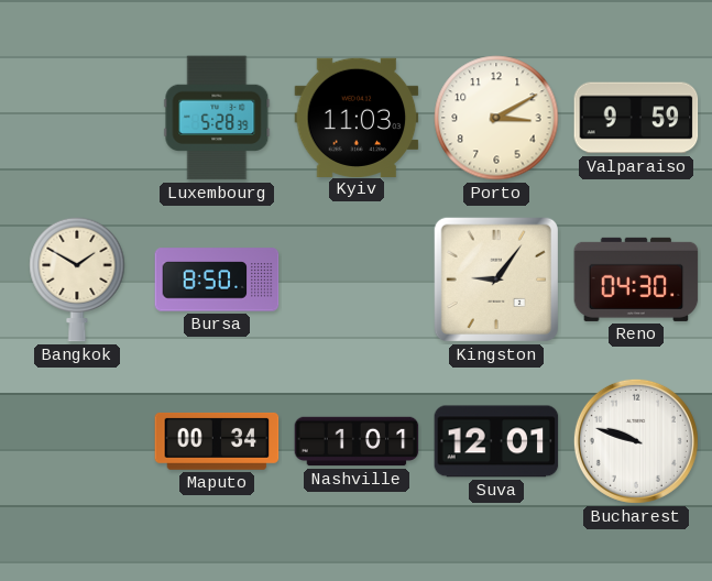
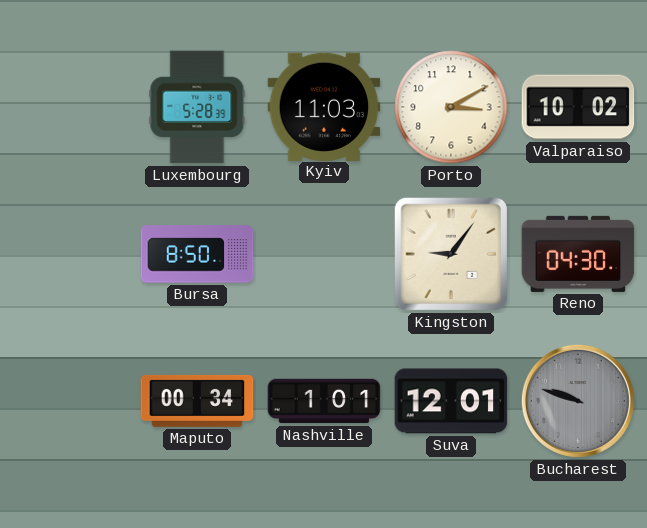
Valparaiso: 9:59 -> 10:02 (578, 107)
Bangkok: 1:50 -> none (77, 279)
Bucharest dial: white -> grey (578, 401)
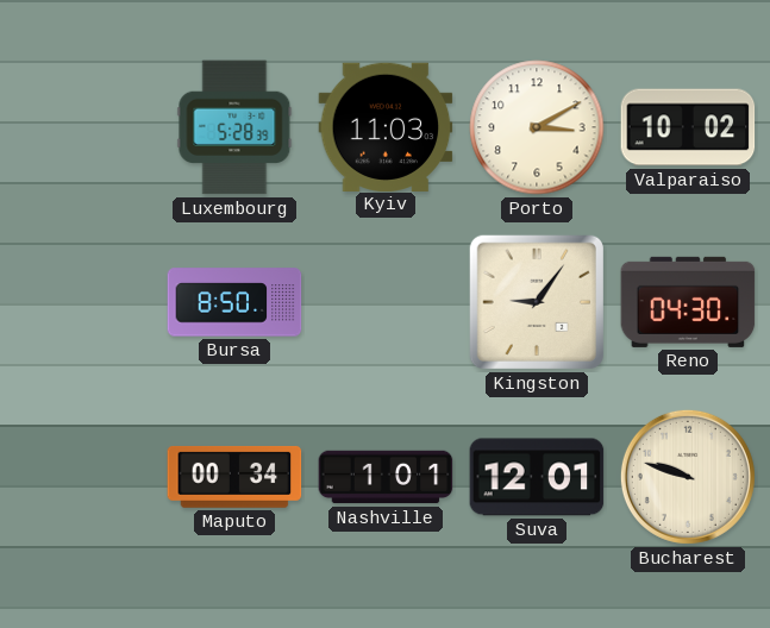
Bucharest dial: grey -> cream (688, 477)
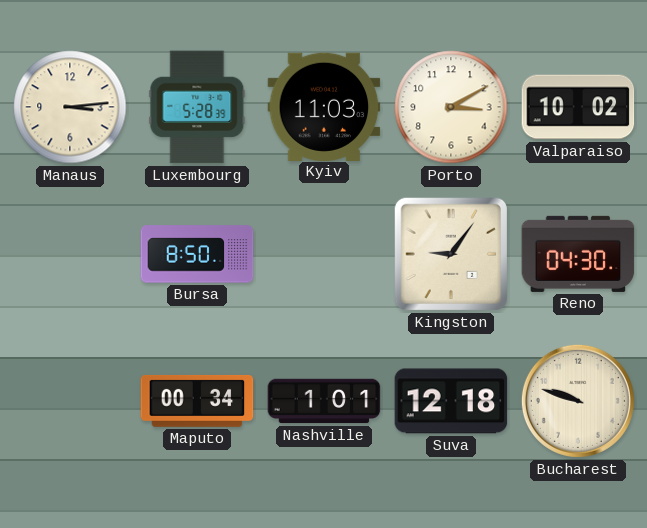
Manaus: none -> 3:14 (70, 107)
Suva: 12:01 -> 12:18 (451, 401)
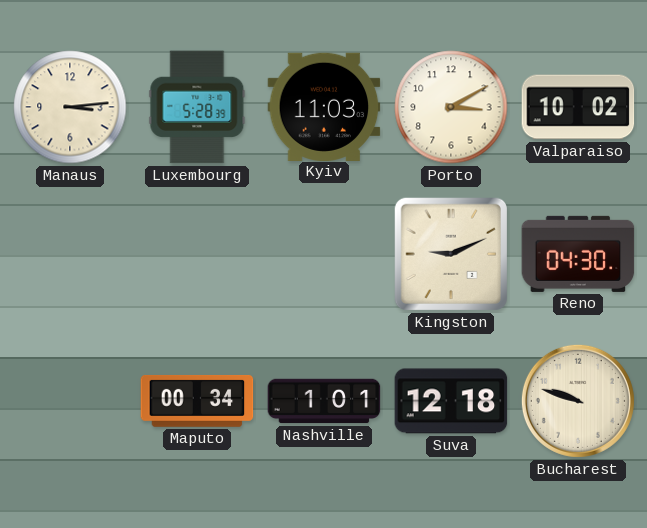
Bursa: 8:50 -> none (197, 254)
Kingston: 9:06 -> 9:11 (451, 254)
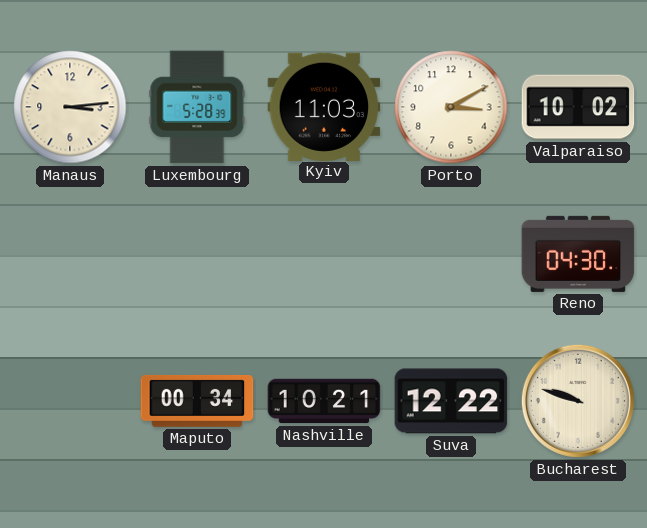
Kingston: 9:11 -> none (451, 254)
Nashville: 1:01 -> 10:21 (324, 401)
Suva: 12:18 -> 12:22 (451, 401)
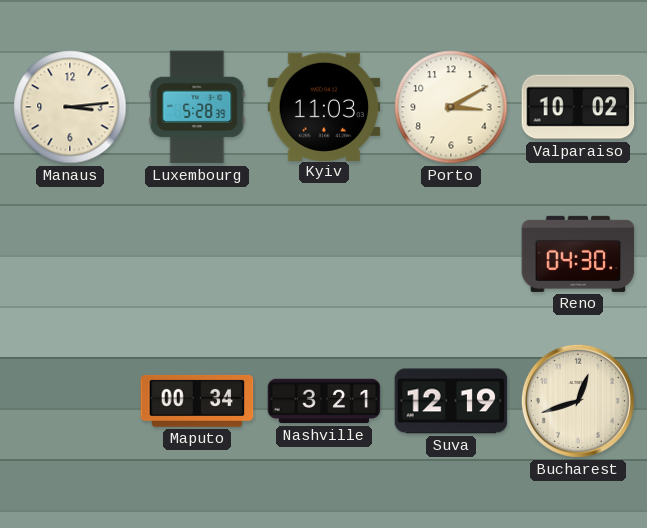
Nashville: 10:21 -> 3:21 (324, 401)
Suva: 12:22 -> 12:19 (451, 401)
Bucharest: 9:48 -> 12:42 (578, 401)
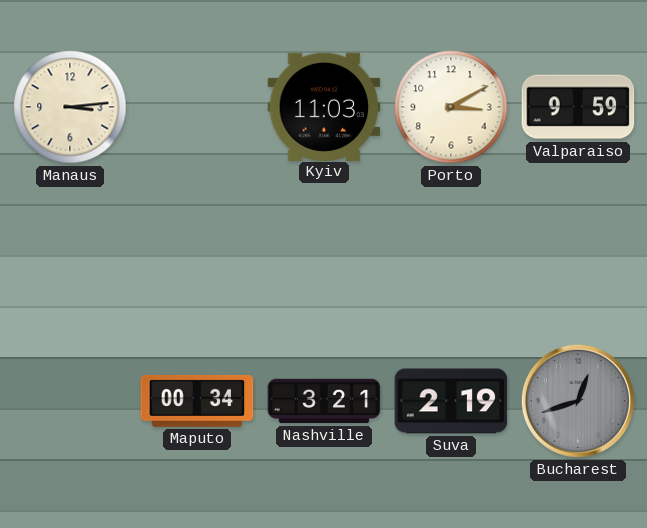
Luxembourg: 5:28 -> none (197, 107)
Valparaiso: 10:02 -> 9:59 (578, 107)
Reno: 04:30 -> none (578, 254)
Suva: 12:19 -> 2:19 (451, 401)
Bucharest dial: cream -> grey (578, 401)
